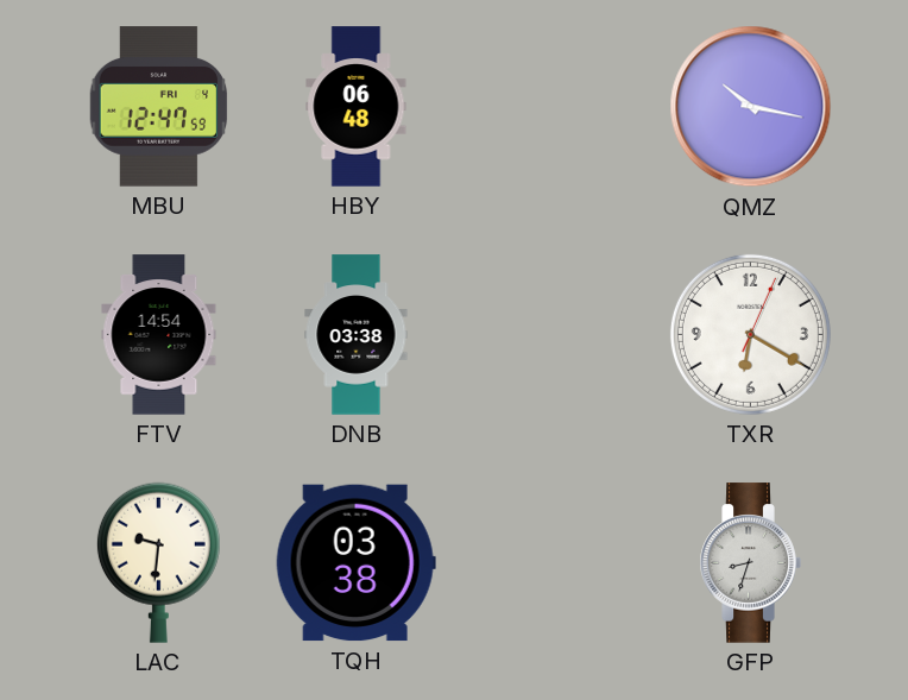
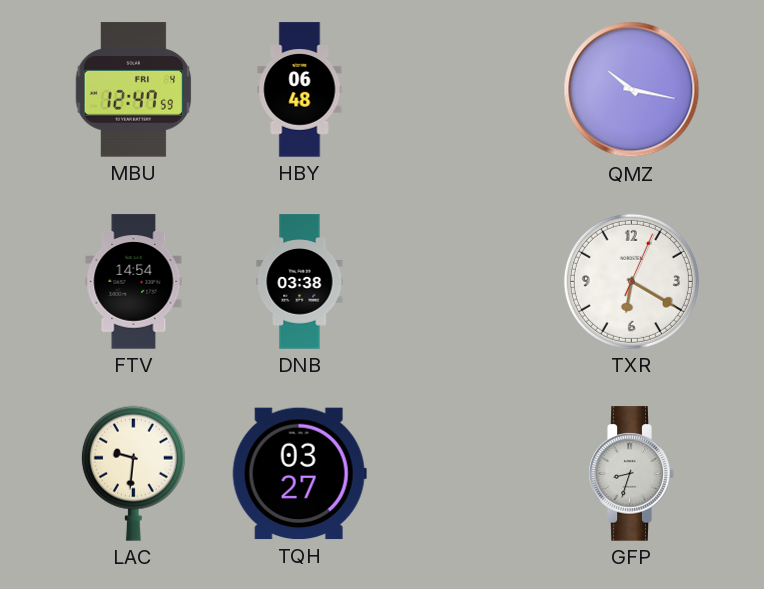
TQH: 03:38 -> 03:27 (299, 474)
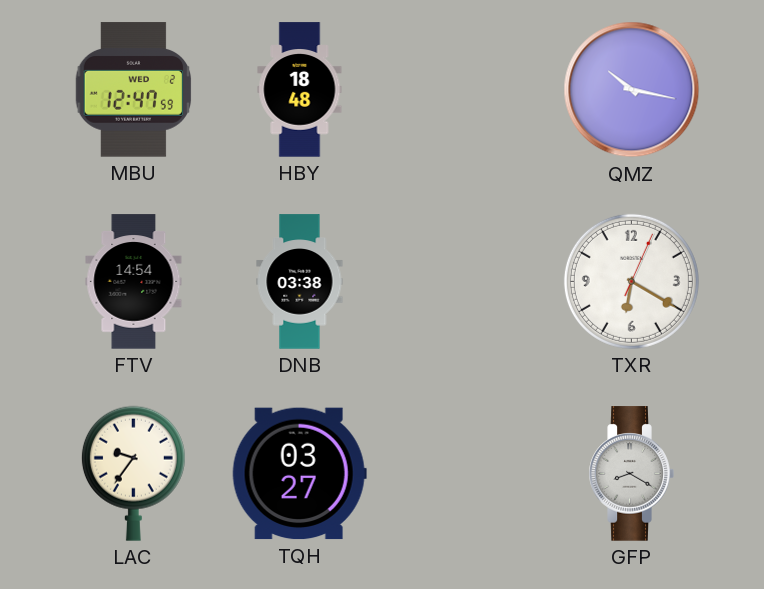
MBU date: FRI 4 -> WED 2 (134, 90)
HBY: 06:48 -> 18:48 (300, 90)
LAC: 9:31 -> 9:36 (133, 473)
GFP: 8:33 -> 8:20 (631, 474)
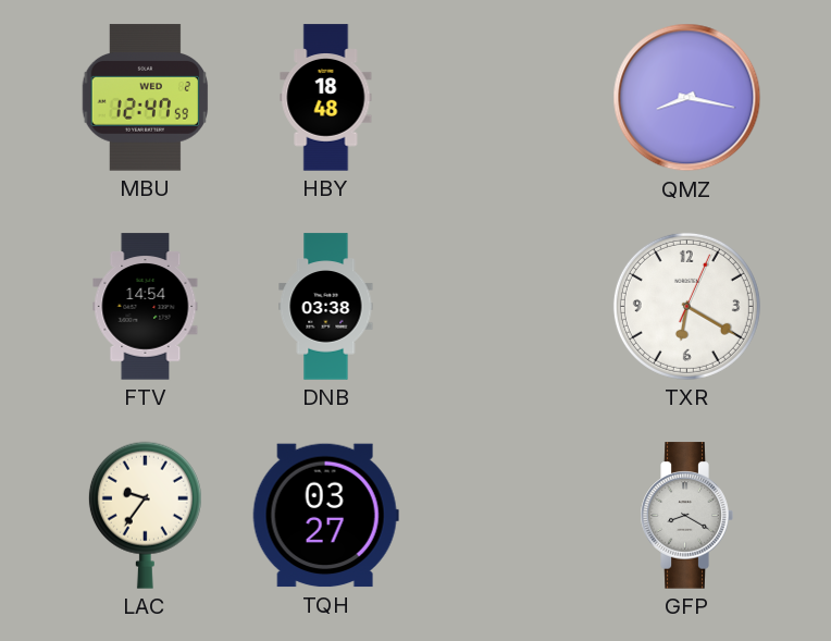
QMZ: 10:17 -> 8:17 (687, 98)
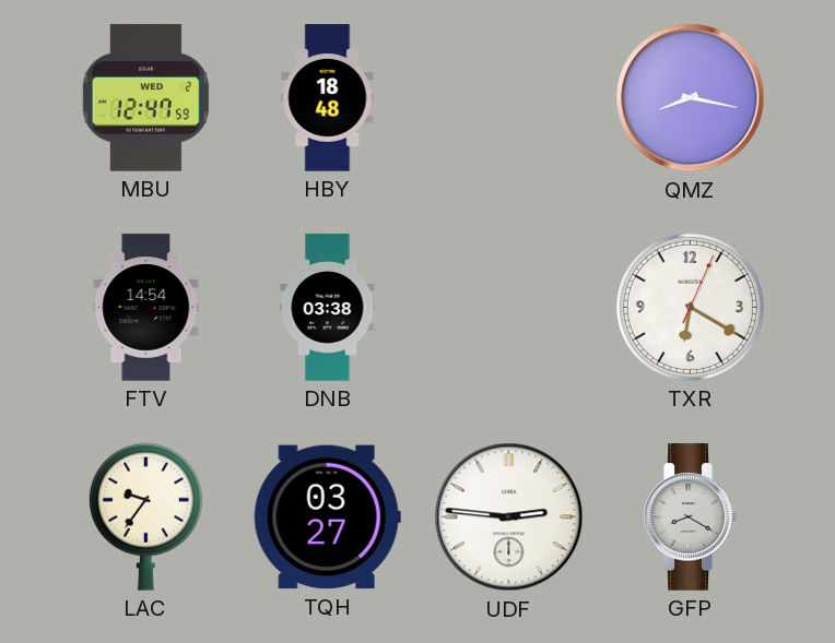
UDF: none -> 2:46 (509, 517)
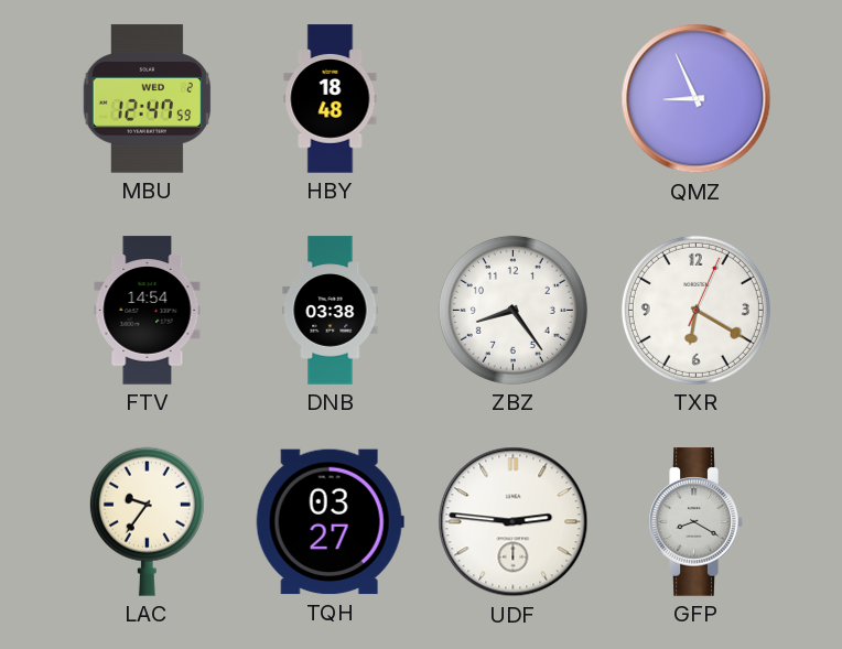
QMZ: 8:17 -> 8:56 (697, 99)
ZBZ: none -> 8:24 (512, 310)
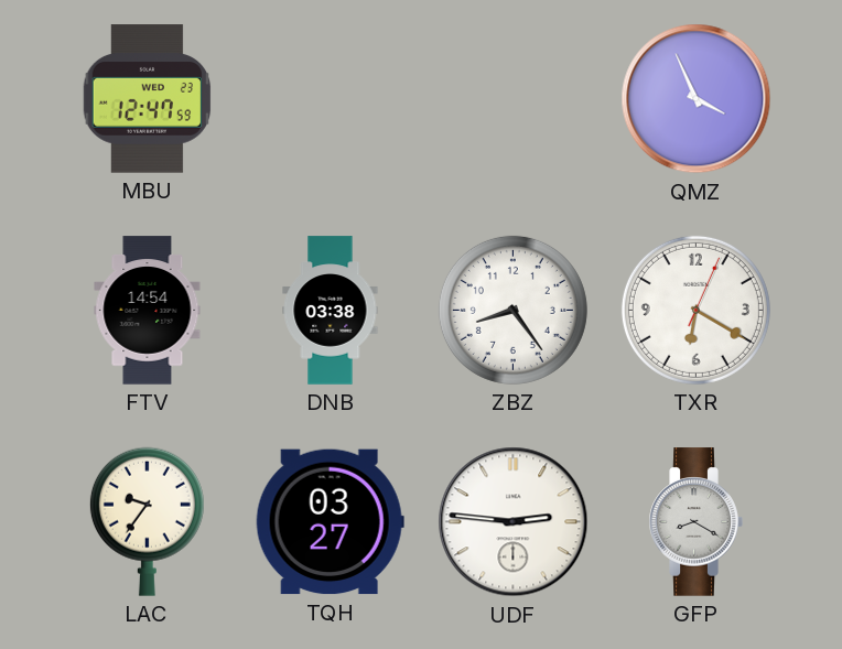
MBU date: WED 2 -> WED 23 (148, 99)
HBY: 18:48 -> none (331, 99)
QMZ: 8:56 -> 3:56 (697, 99)
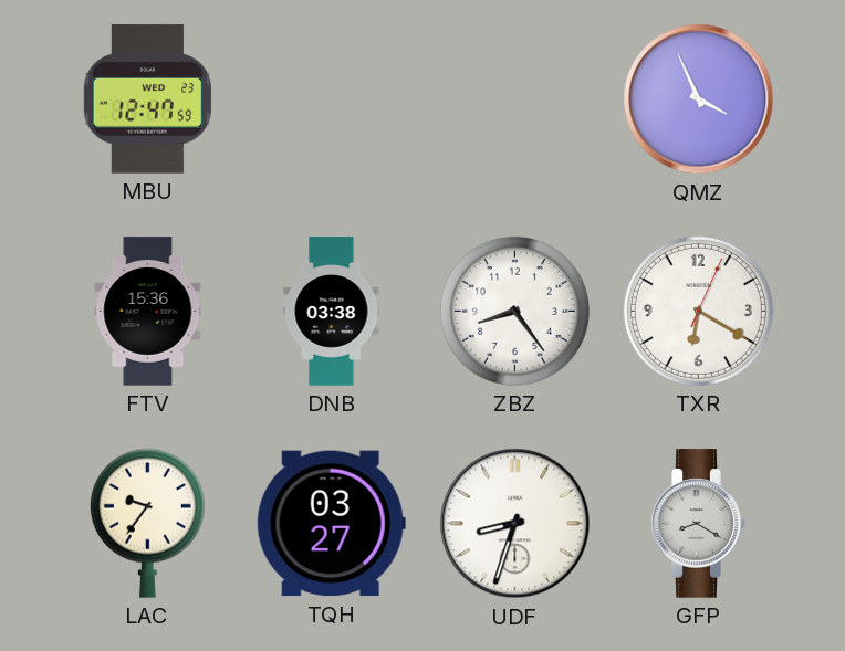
FTV: 14:54 -> 15:36 (148, 312)
UDF: 2:46 -> 8:33 (515, 524)
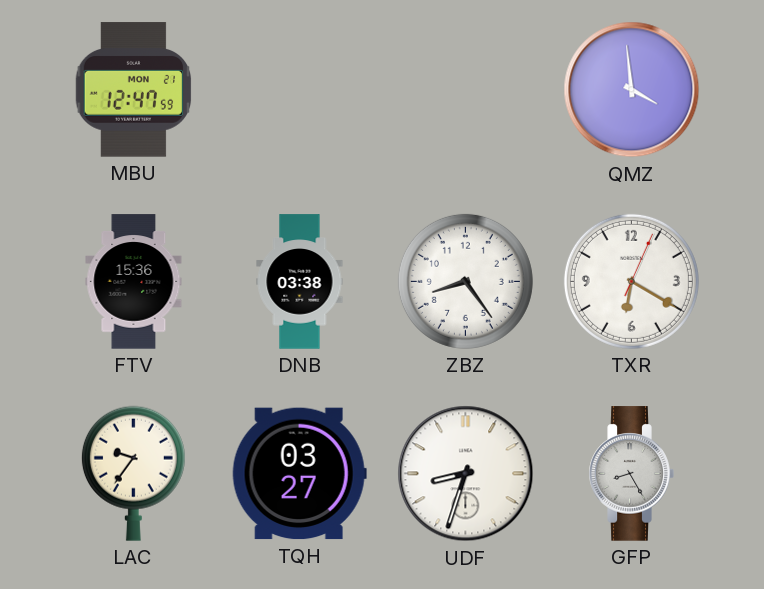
MBU date: WED 23 -> MON 21 (134, 90)
QMZ: 3:56 -> 3:59 (632, 90)
GFP: 8:20 -> 8:25 (631, 474)
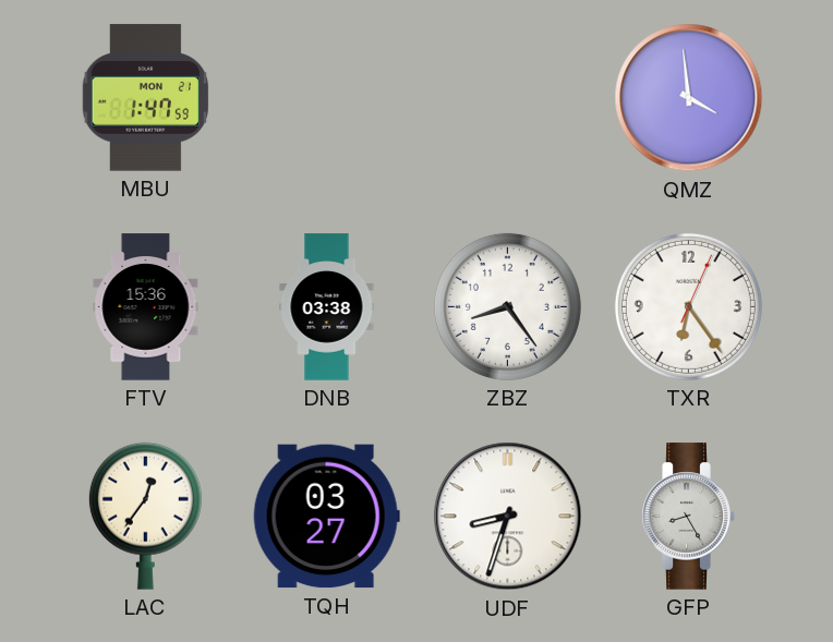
MBU: 12:47 -> 1:47 (146, 98)
TXR: 6:20 -> 6:24 (688, 306)
LAC: 9:36 -> 12:36 (145, 516)
